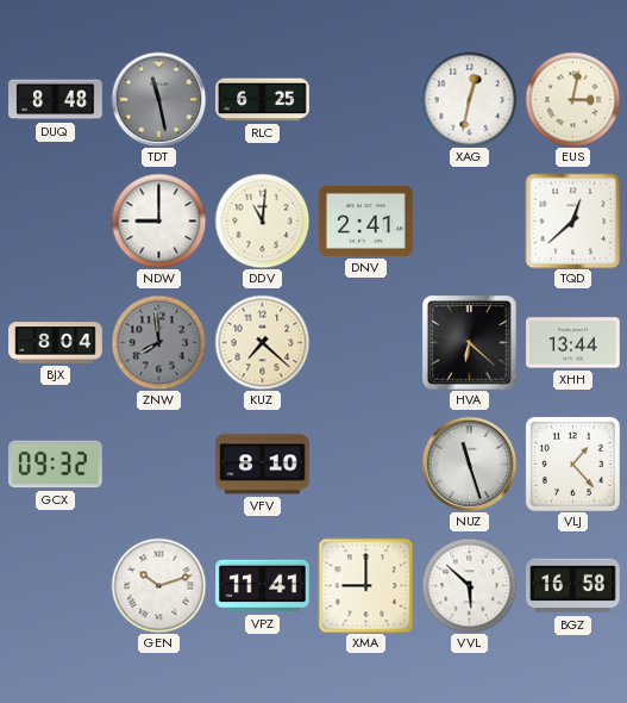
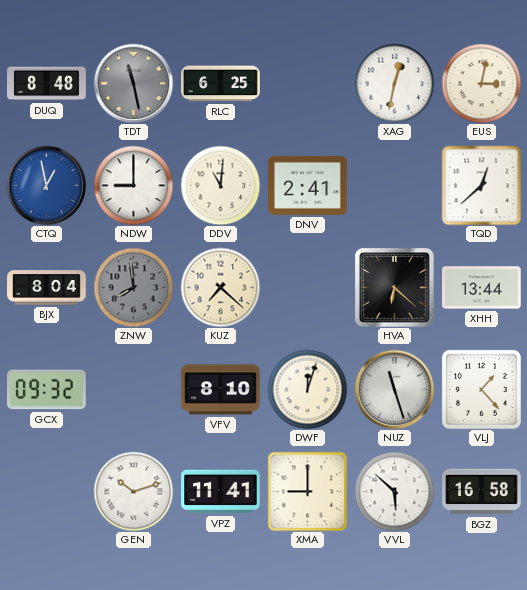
CTQ: none -> 12:58 (46, 185)
DWF: none -> 12:03 (307, 389)
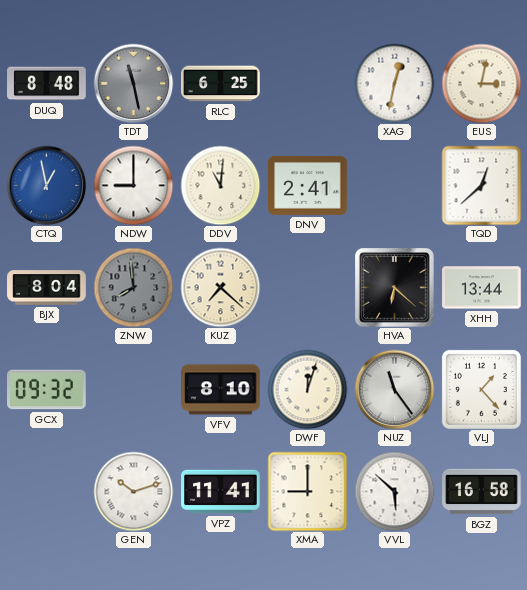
NUZ: 11:27 -> 11:24 (394, 389)
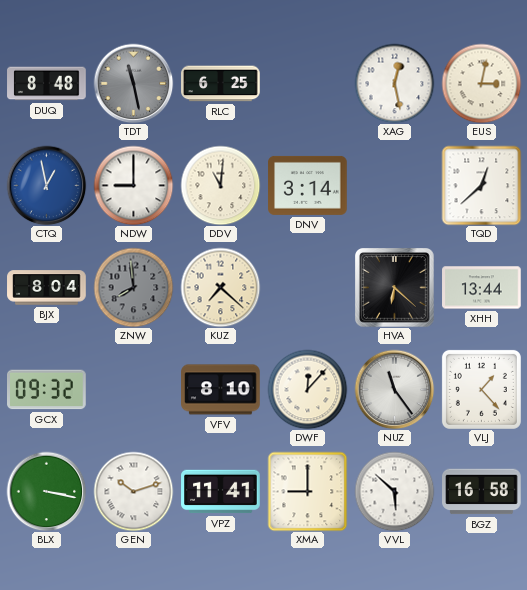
XAG: 12:32 -> 12:28 (394, 83)
DNV: 2:41 -> 3:14 (308, 185)
DWF: 12:03 -> 12:07 (307, 389)
BLX: none -> 3:17 (46, 491)
